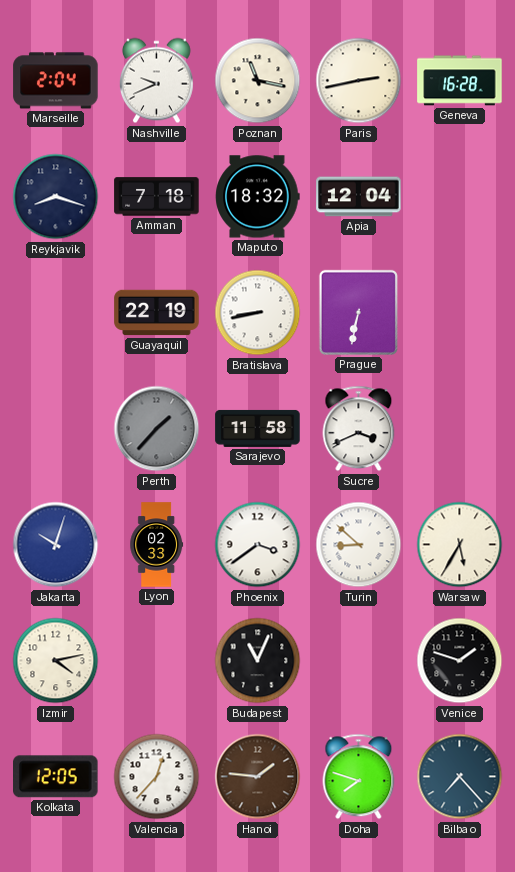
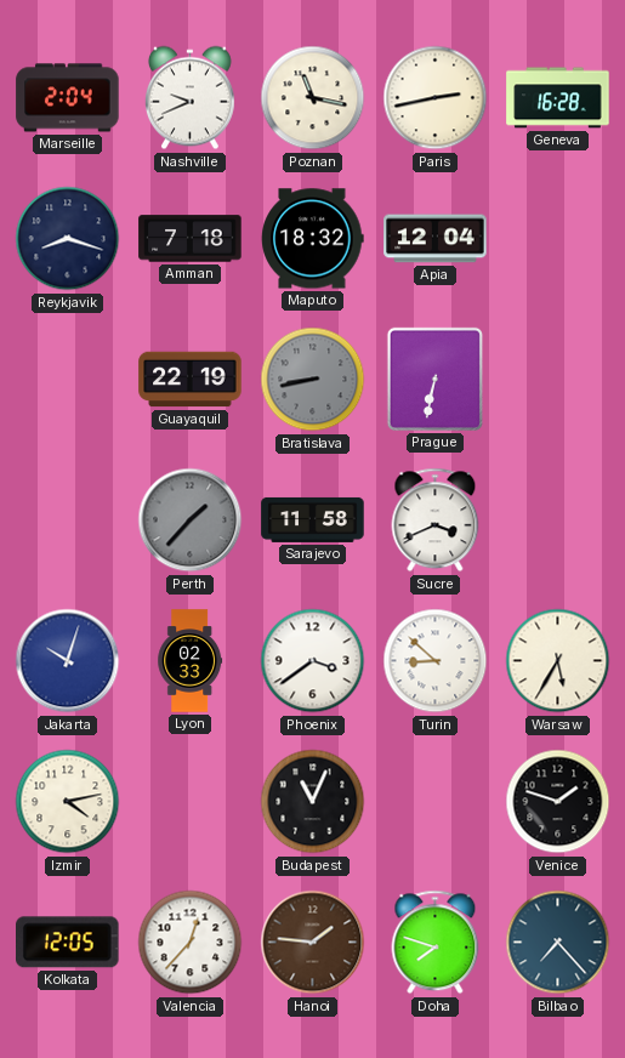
Bratislava dial: white -> grey (313, 380)
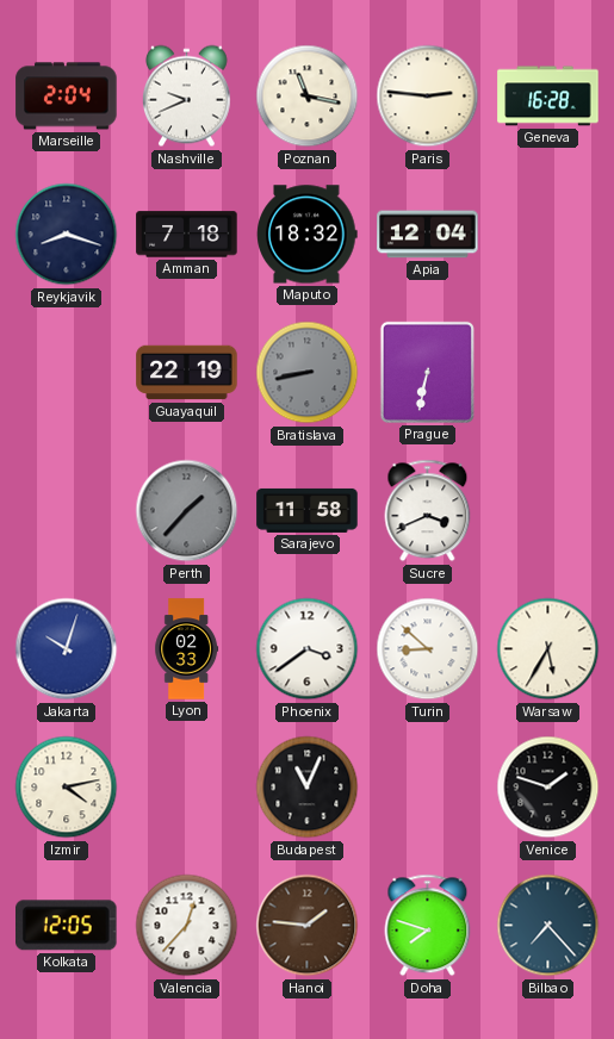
Paris: 2:43 -> 2:46 (428, 97)
